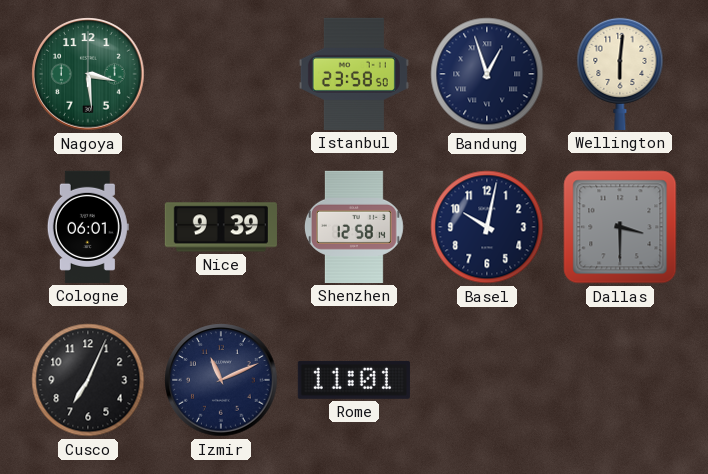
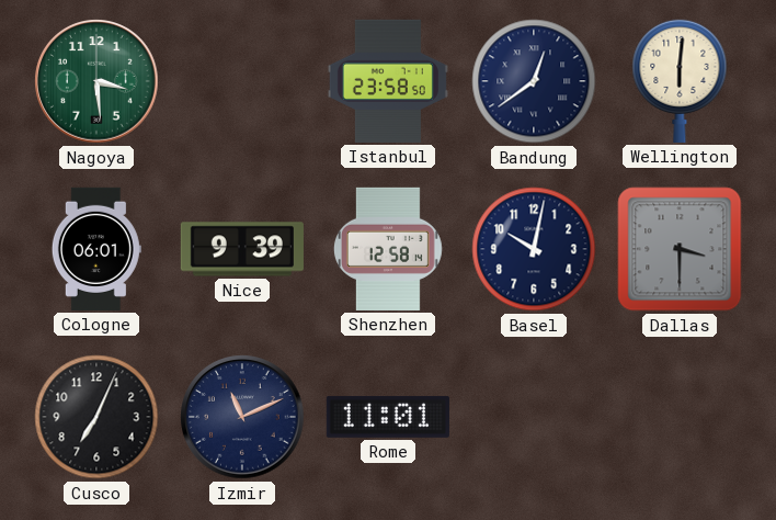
Bandung: 12:57 -> 12:39 (534, 81)
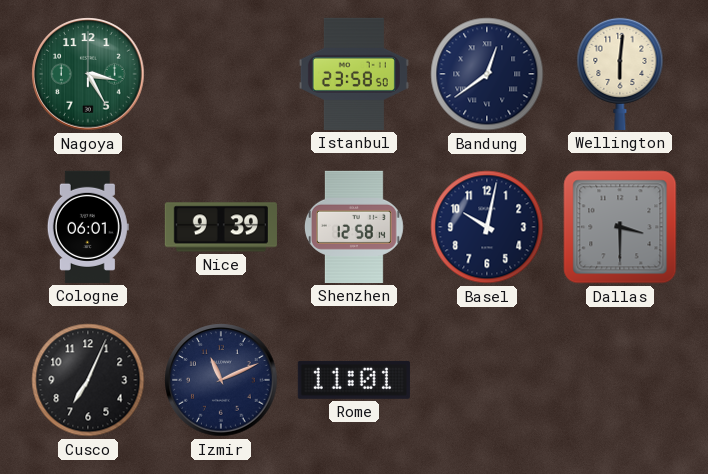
Nagoya: 3:29 -> 3:25 (88, 74)
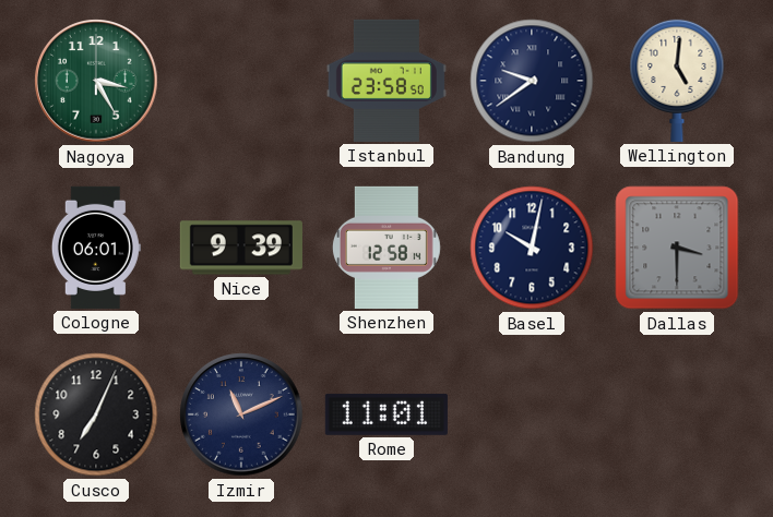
Bandung: 12:39 -> 9:39 (532, 81)
Wellington: 6:01 -> 5:01 (677, 80)
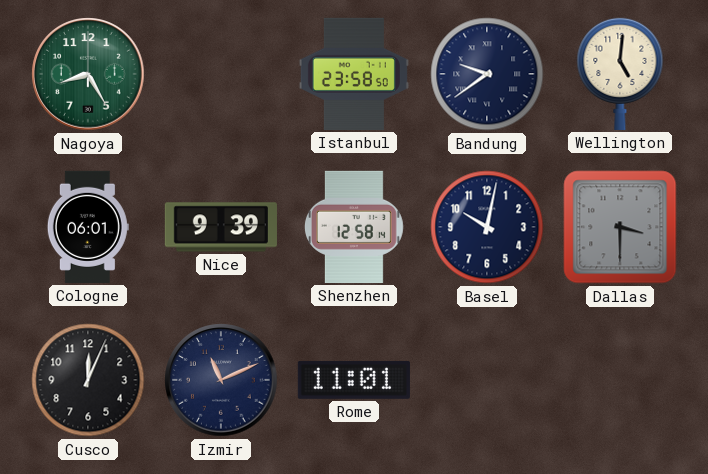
Nagoya: 3:25 -> 8:25 (88, 74)
Cusco: 7:04 -> 12:04 (88, 380)
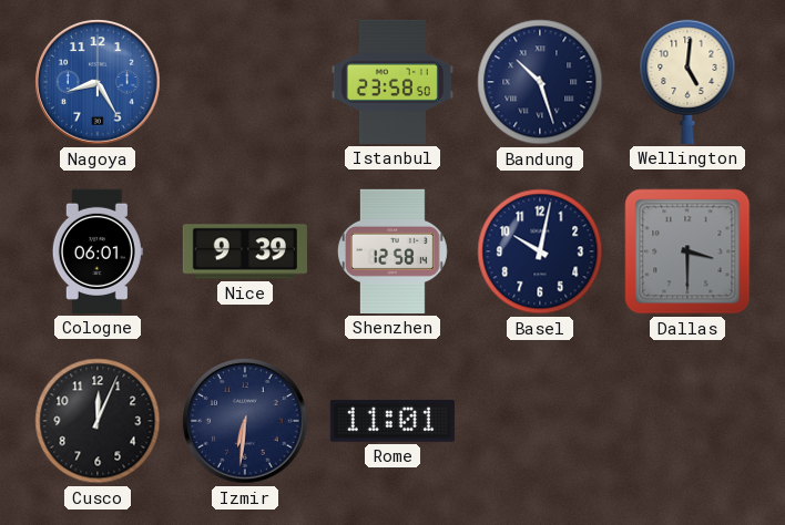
Nagoya dial: green -> blue (98, 82)
Bandung: 9:39 -> 10:27 (540, 82)
Izmir: 11:11 -> 6:31 (245, 421)
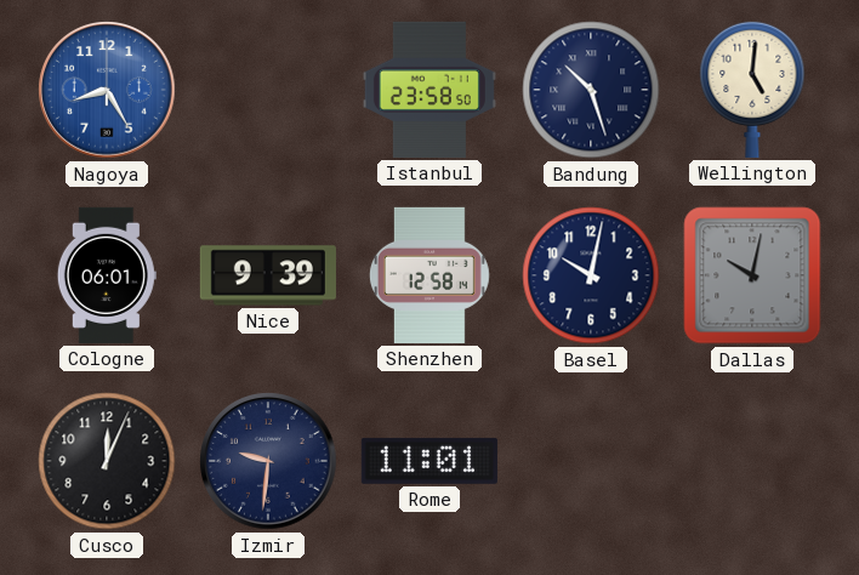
Dallas: 3:30 -> 10:02 (752, 275)
Izmir: 6:31 -> 9:31 (268, 461)
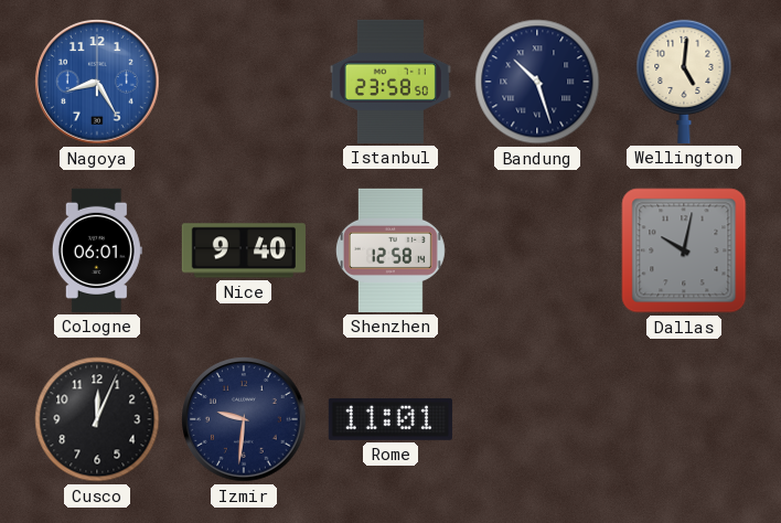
Nice: 9:39 -> 9:40 (244, 250)
Basel: 10:02 -> none (591, 275)
